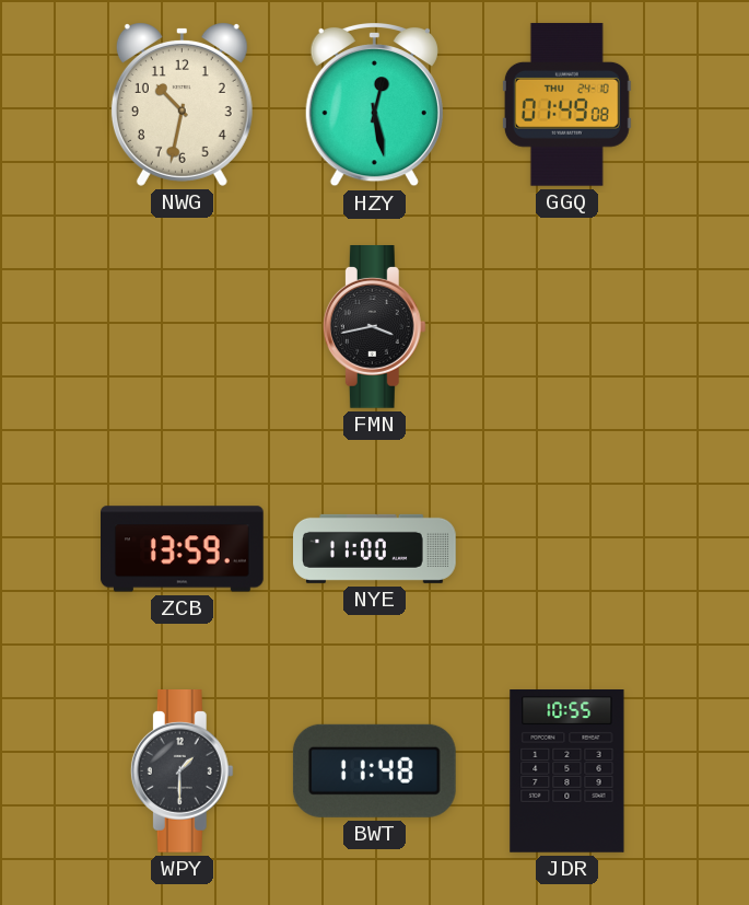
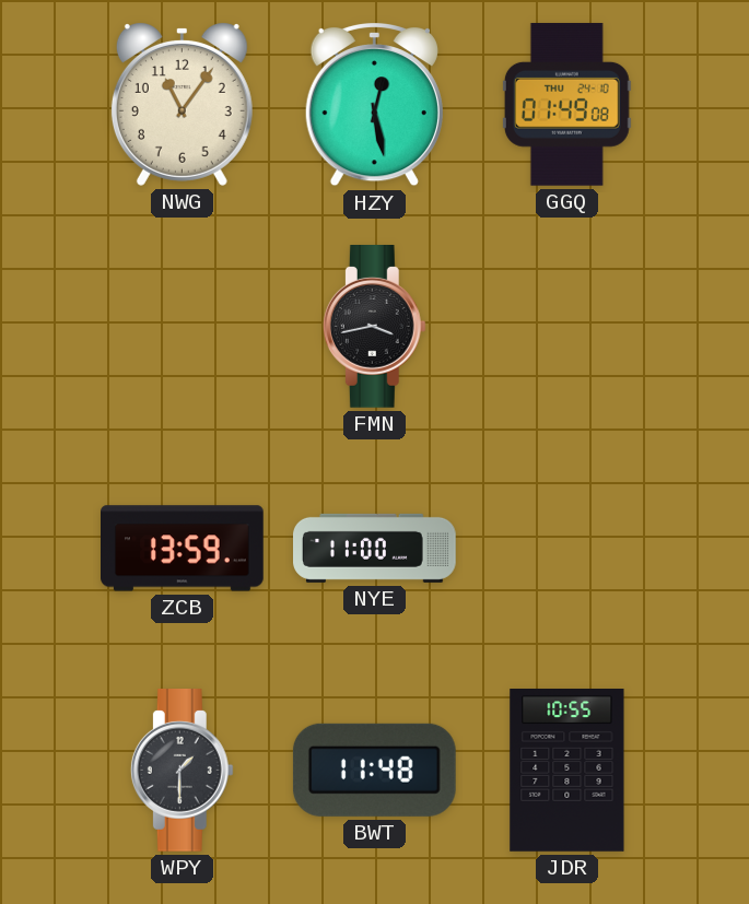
NWG: 10:32 -> 11:06 (182, 105)
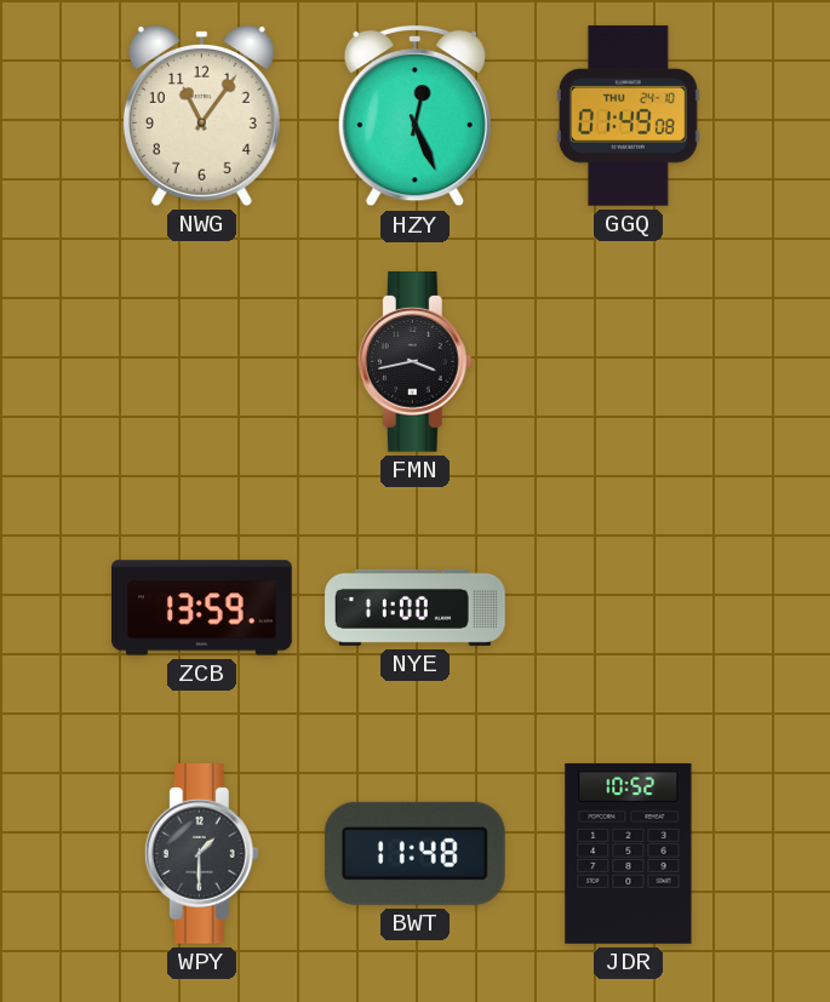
HZY: 12:28 -> 12:26 (414, 115)
JDR: 10:55 -> 10:52 (629, 854)
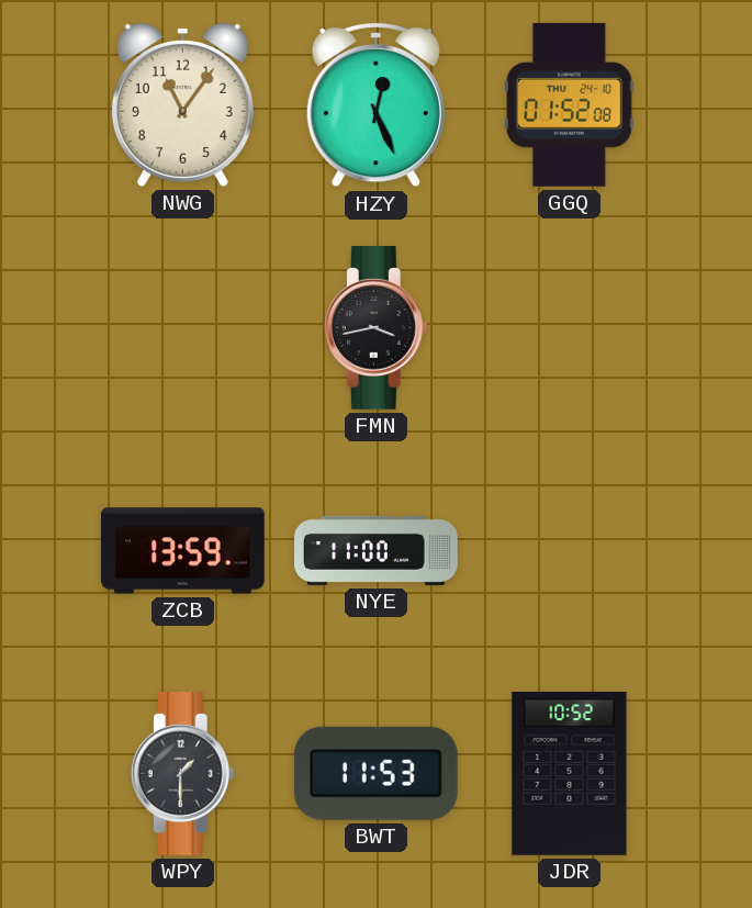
GGQ: 01:49 -> 01:52 (569, 104)
BWT: 11:48 -> 11:53 (375, 773)
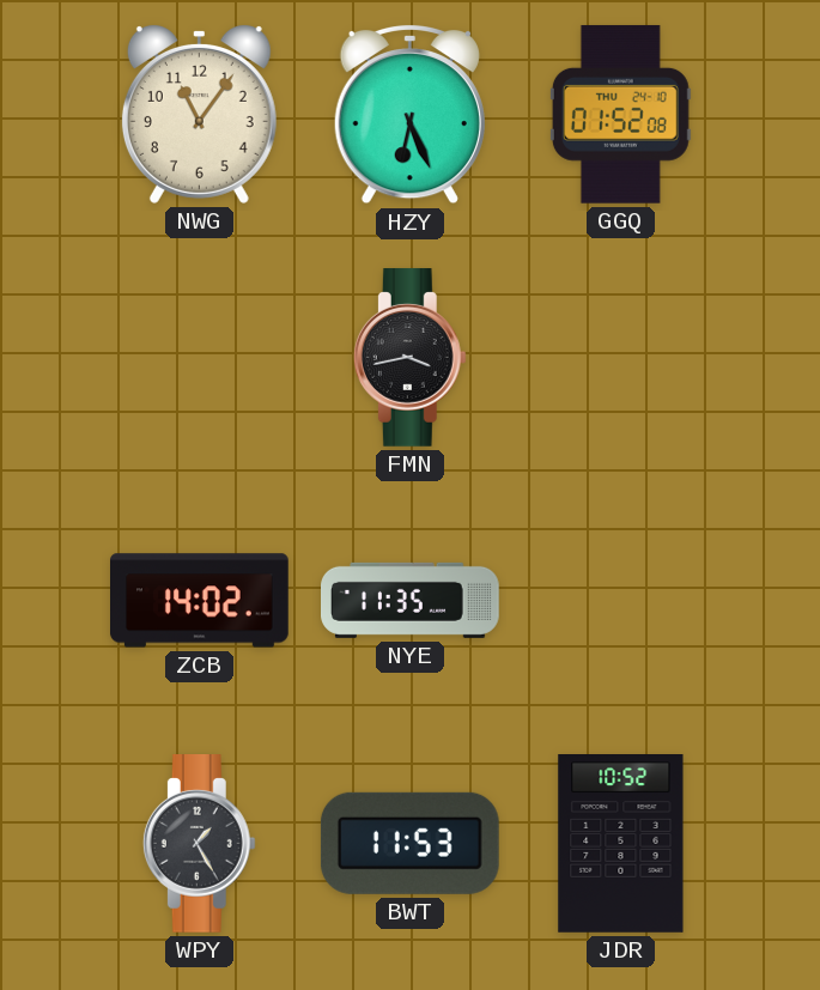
HZY: 12:26 -> 6:26 (409, 114)
ZCB: 13:59 -> 14:02 (200, 601)
NYE: 11:00 -> 11:35 (411, 600)
WPY: 1:30 -> 1:25 (199, 844)
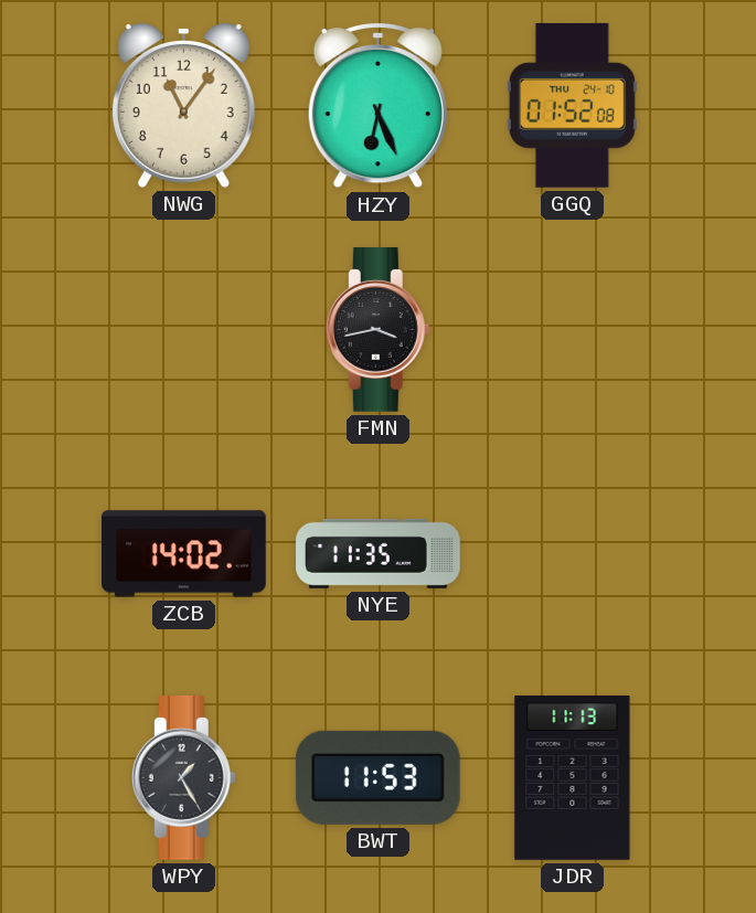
JDR: 10:52 -> 11:13 (573, 778)
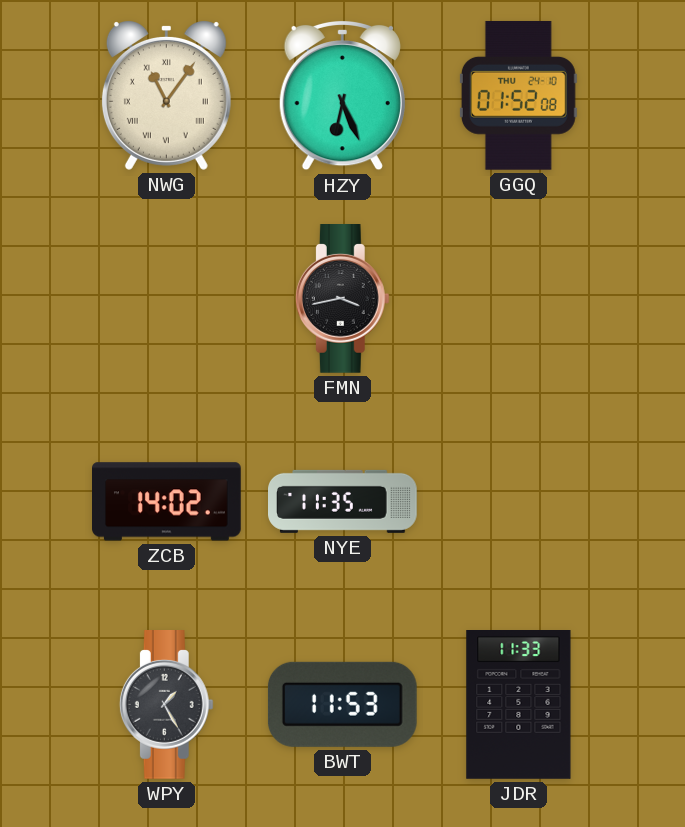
NWG numerals: Arabic -> Roman (166, 96)
JDR: 11:13 -> 11:33 (519, 705)
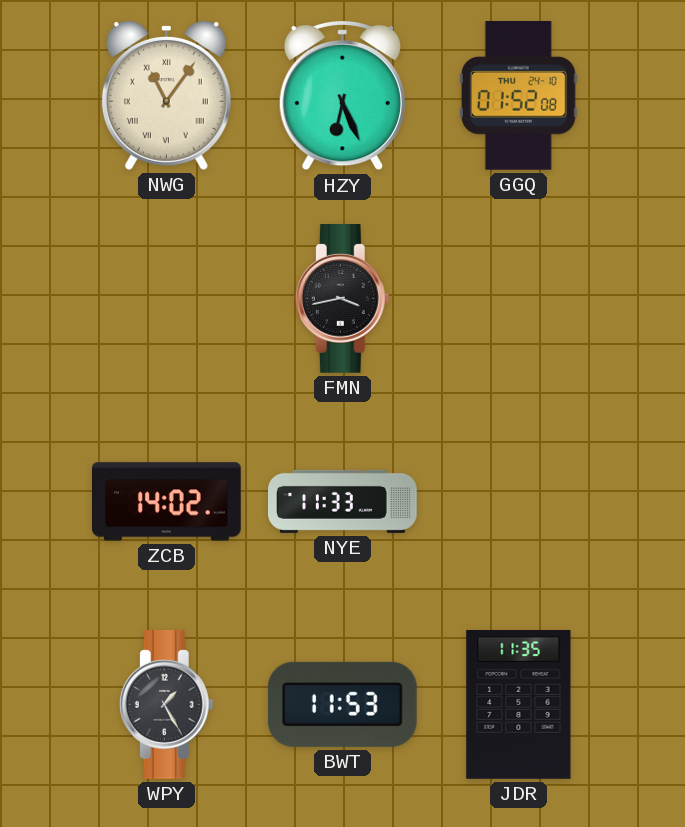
NYE: 11:35 -> 11:33 (343, 501)
JDR: 11:33 -> 11:35 (519, 705)
